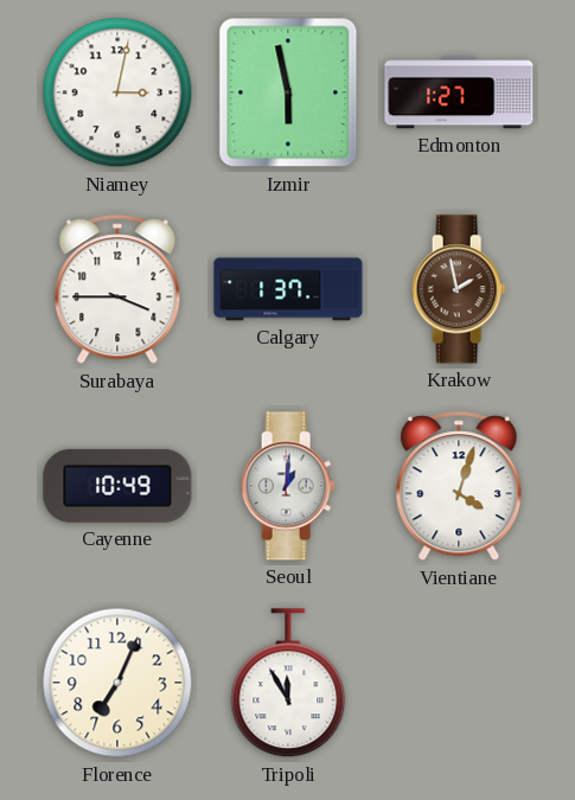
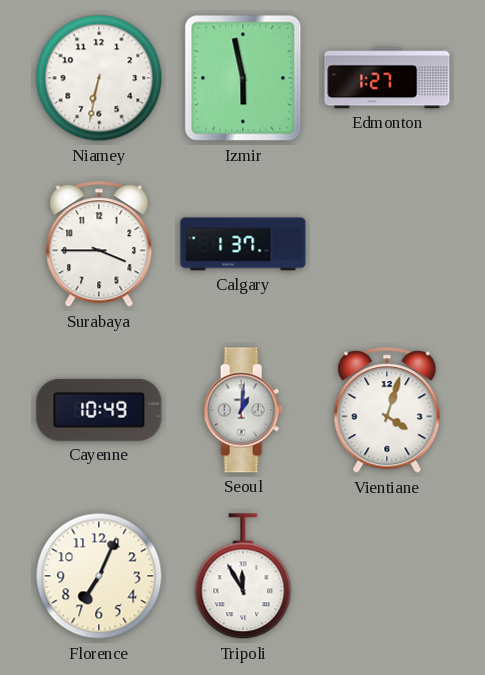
Niamey: 3:02 -> 6:32 (99, 78)
Krakow: 1:58 -> none (459, 289)
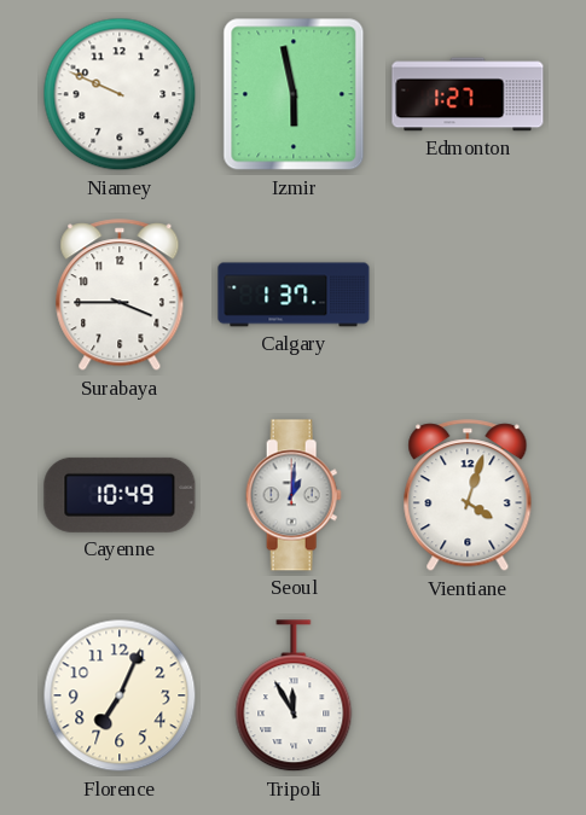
Niamey: 6:32 -> 9:49 (120, 94)
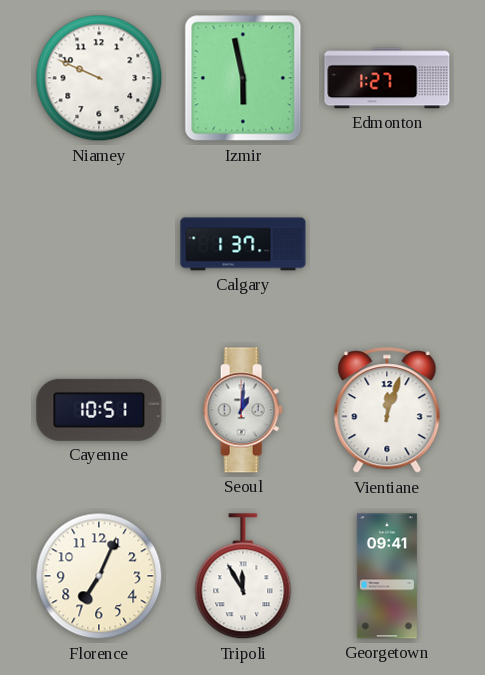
Surabaya: 3:45 -> none (120, 296)
Cayenne: 10:49 -> 10:51 (99, 410)
Vientiane: 4:03 -> 12:03 (387, 411)
Georgetown: none -> 09:41 (387, 576)
